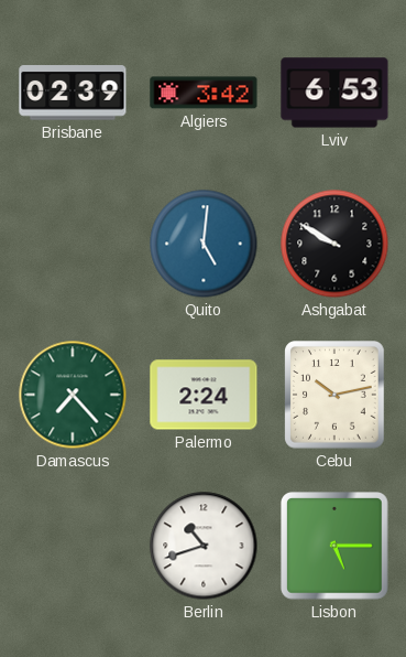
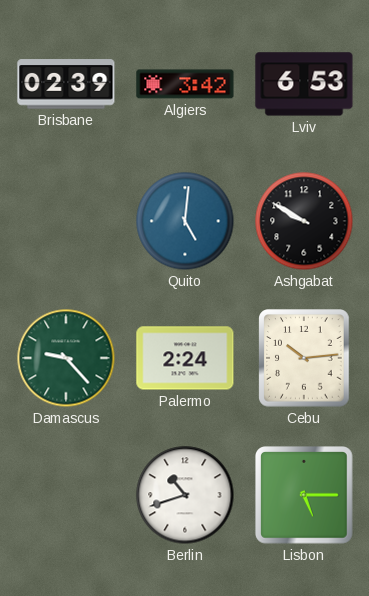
Damascus: 7:23 -> 9:23 (66, 358)
Cebu: 10:13 -> 10:14 (304, 358)
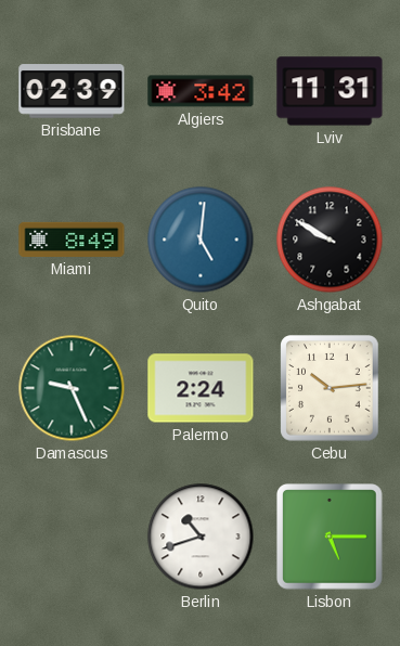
Lviv: 6:53 -> 11:31 (330, 91)
Miami: none -> 8:49 (72, 240)
Damascus: 9:23 -> 9:26 (72, 388)
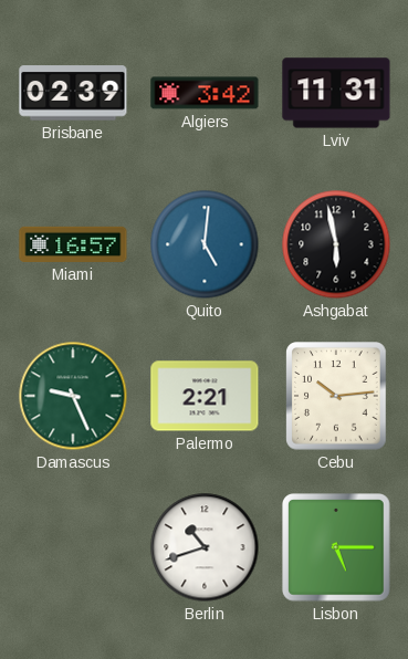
Miami: 8:49 -> 16:57 (73, 244)
Ashgabat: 9:50 -> 5:58 (336, 244)
Palermo: 2:24 -> 2:21 (205, 396)
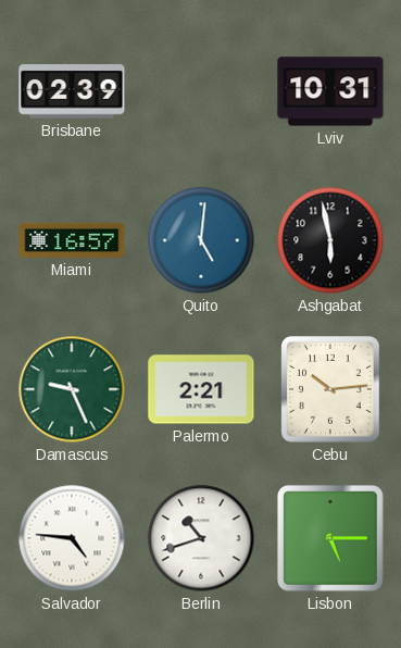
Algiers: 3:42 -> none (205, 93)
Lviv: 11:31 -> 10:31 (330, 91)
Salvador: none -> 4:46 (72, 538)
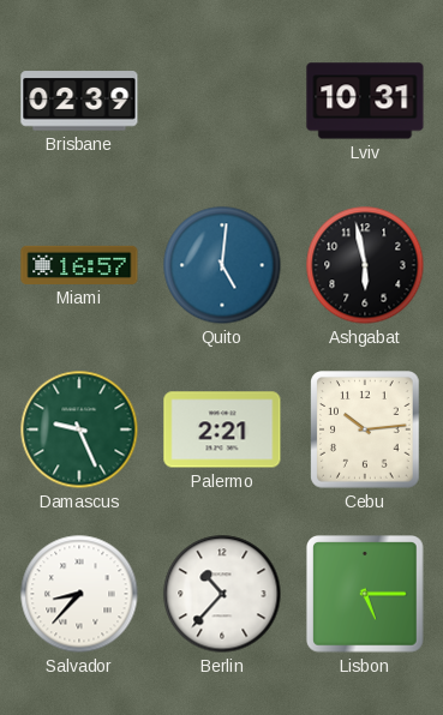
Salvador: 4:46 -> 8:37 (79, 594)
Berlin: 10:42 -> 10:37 (222, 594)
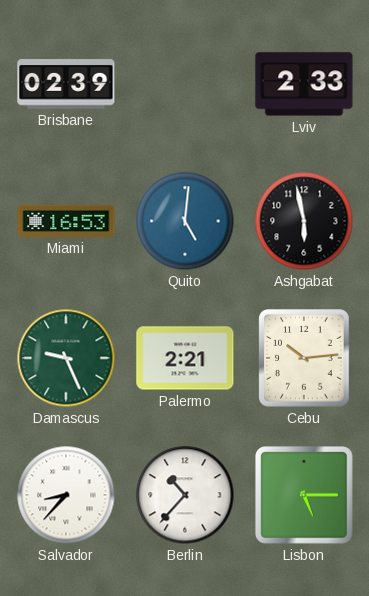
Lviv: 10:31 -> 2:33 (304, 84)
Miami: 16:57 -> 16:53 (66, 221)
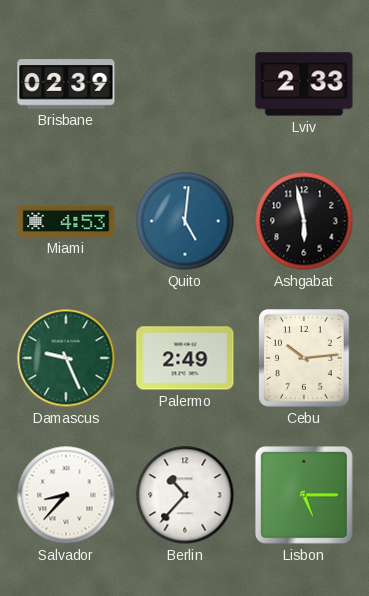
Miami: 16:53 -> 4:53 (66, 221)
Palermo: 2:21 -> 2:49 (185, 358)
